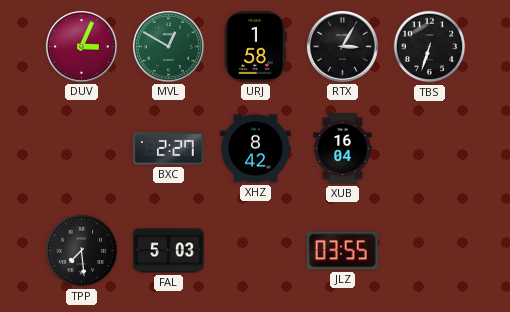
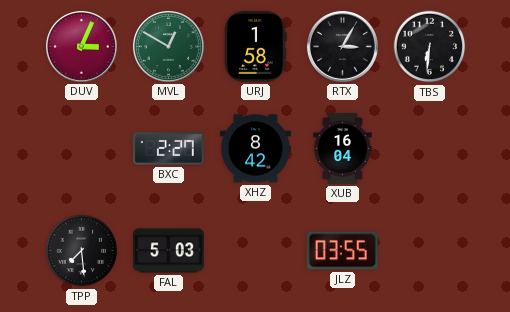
TBS: 6:33 -> 6:31 (430, 47)
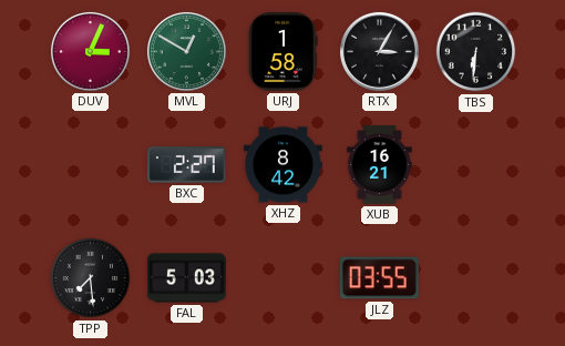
XUB: 16:04 -> 16:21 (380, 165)
